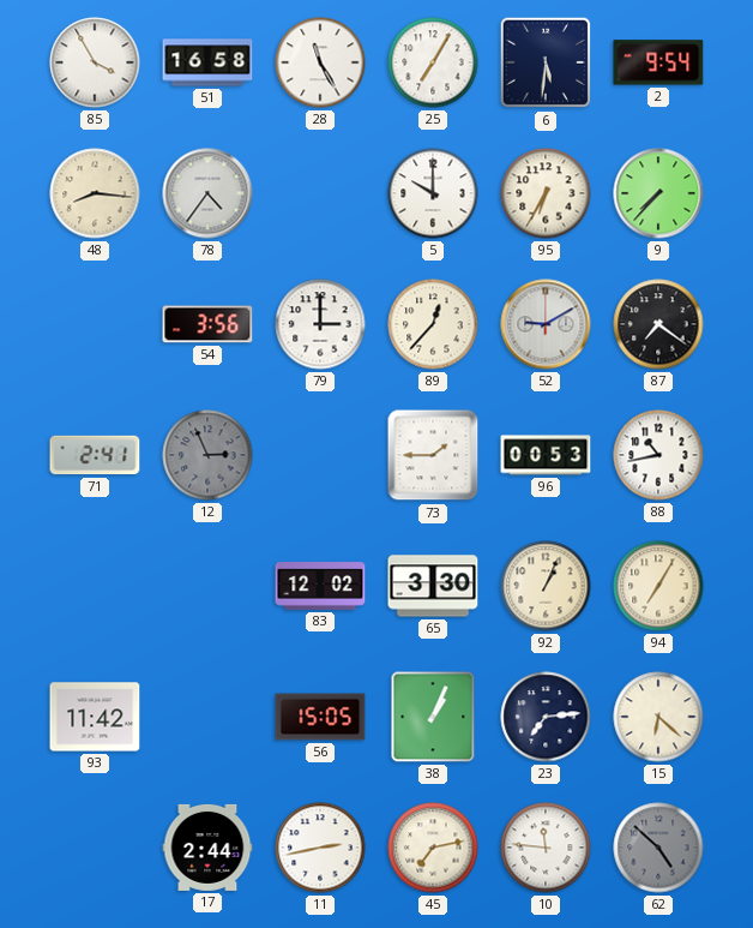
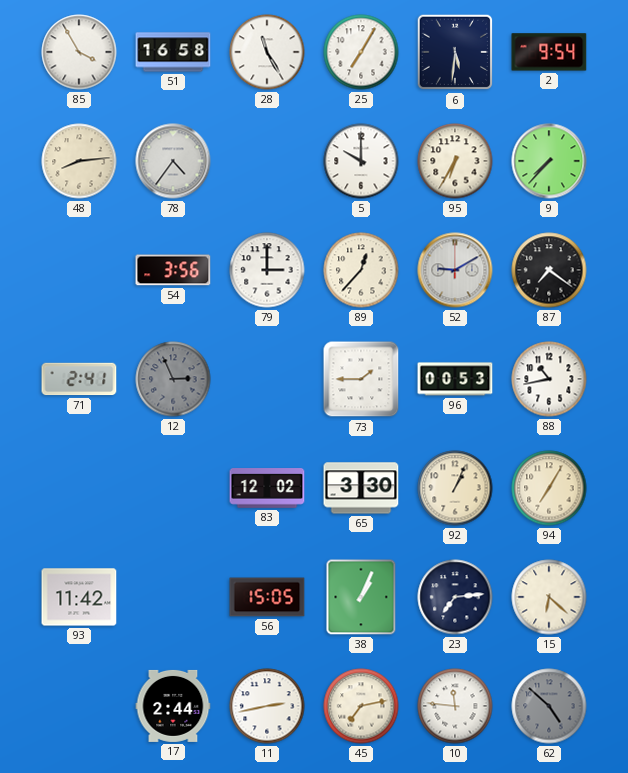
48: 8:16 -> 8:14 (79, 161)
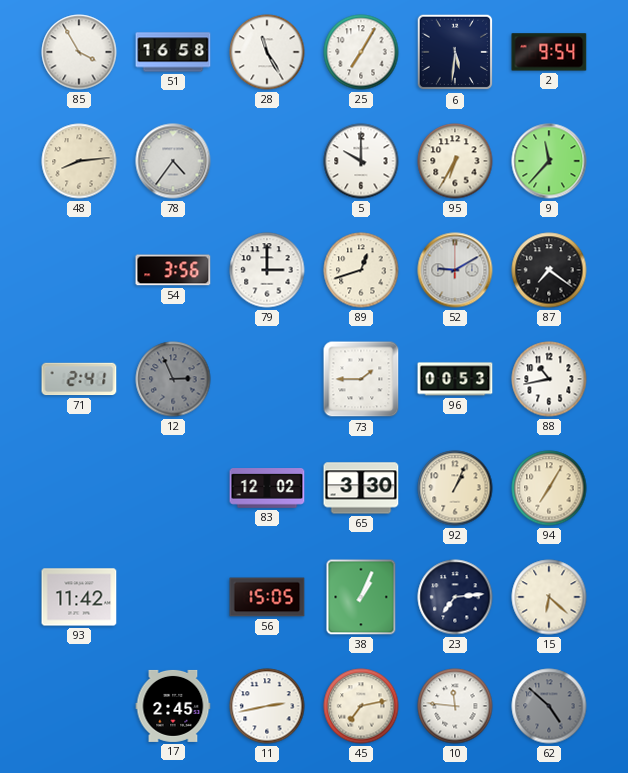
9: 7:37 -> 11:37 (549, 161)
89: 12:37 -> 12:42 (361, 270)
17: 2:44 -> 2:45 (173, 706)
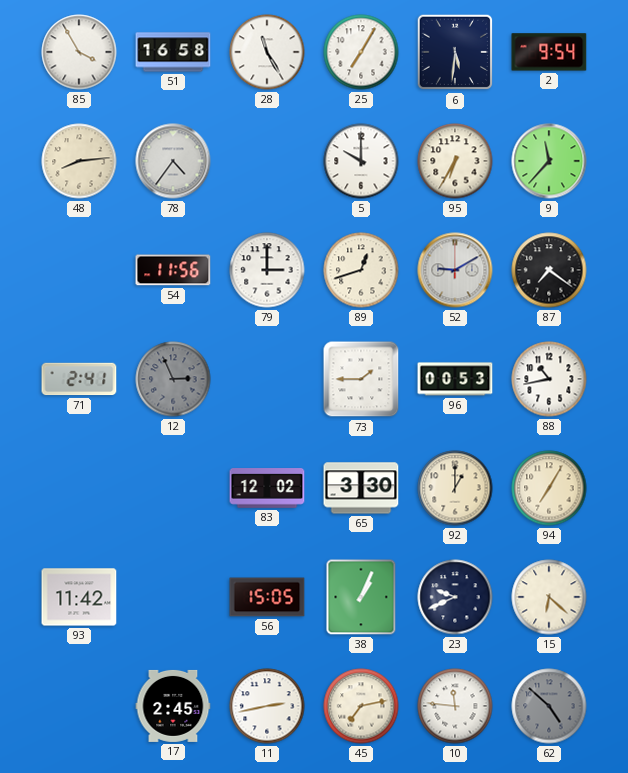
54: 3:56 -> 11:56 (173, 270)
92: 1:04 -> 1:00 (455, 488)
23: 7:14 -> 9:41 (455, 597)
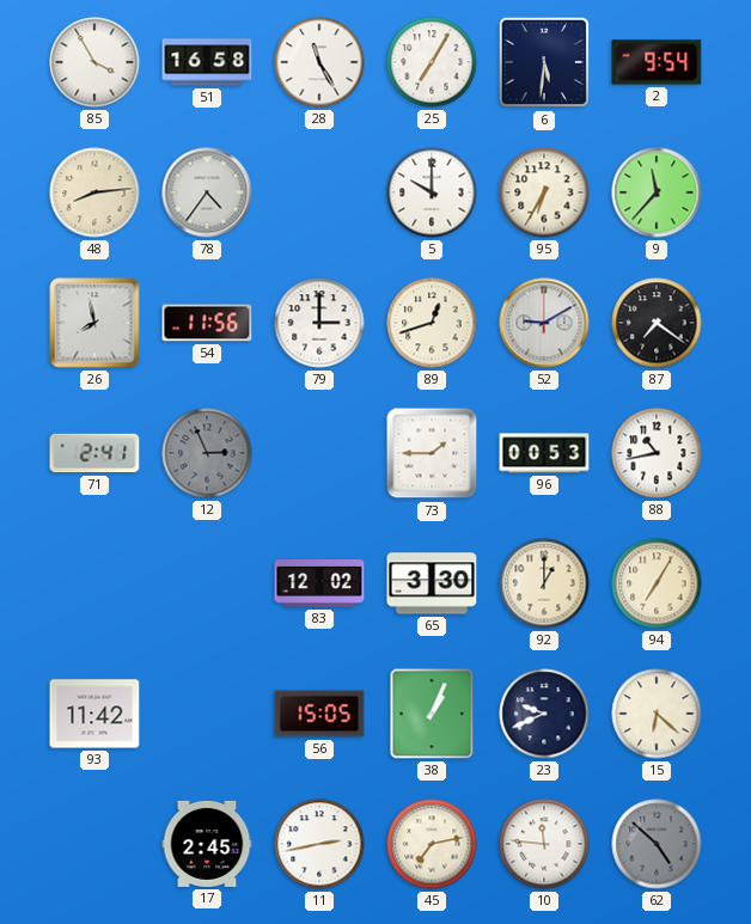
26: none -> 7:58 (94, 323)
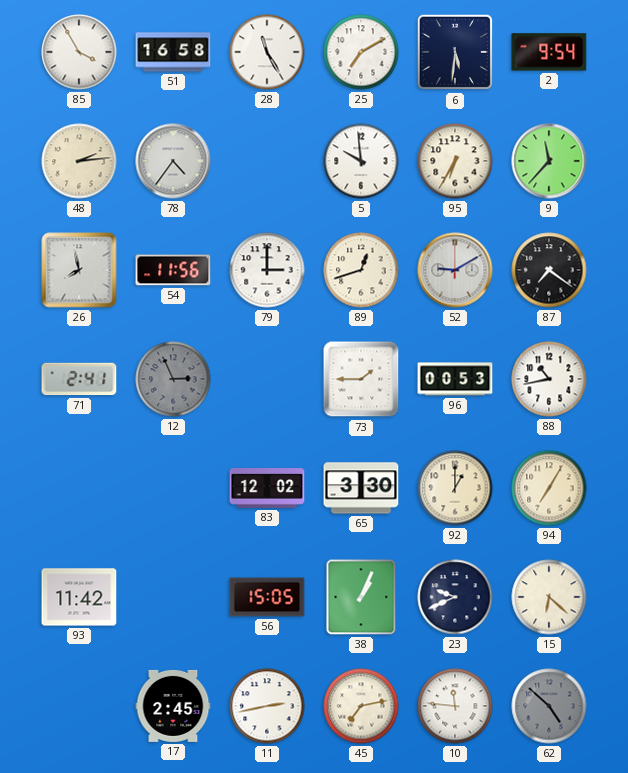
25: 7:05 -> 7:10 (361, 52)
48: 8:14 -> 2:14 (79, 161)
5: 10:00 -> 9:59 (361, 161)
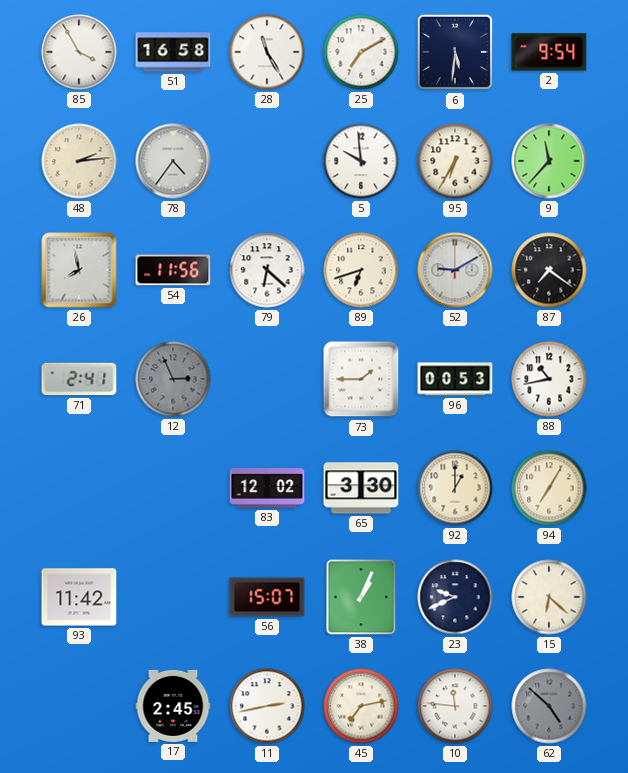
79: 3:00 -> 6:22 (267, 270)
89: 12:42 -> 6:42 (361, 270)
56: 15:05 -> 15:07 (267, 597)
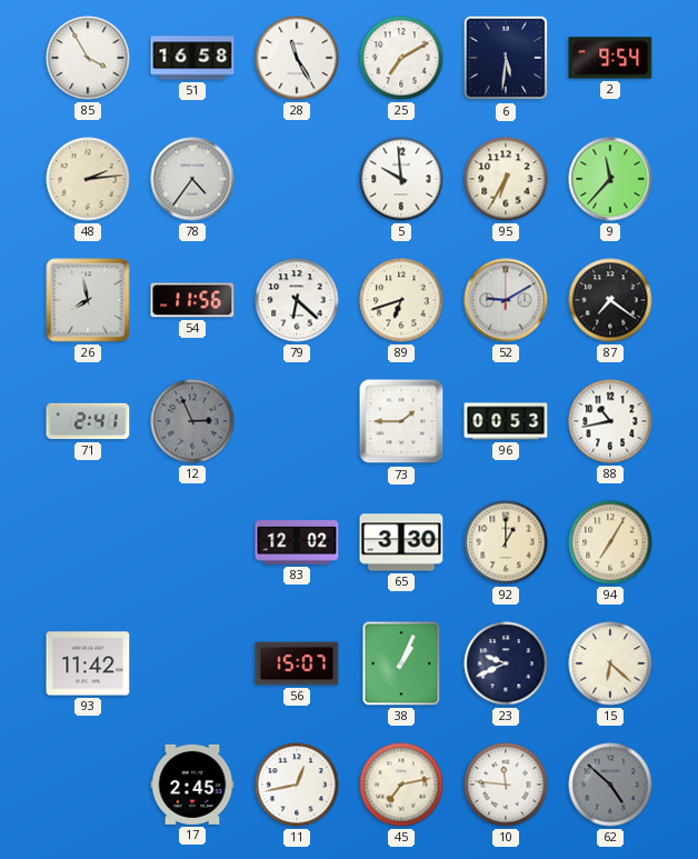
11: 2:43 -> 12:43 (297, 785)
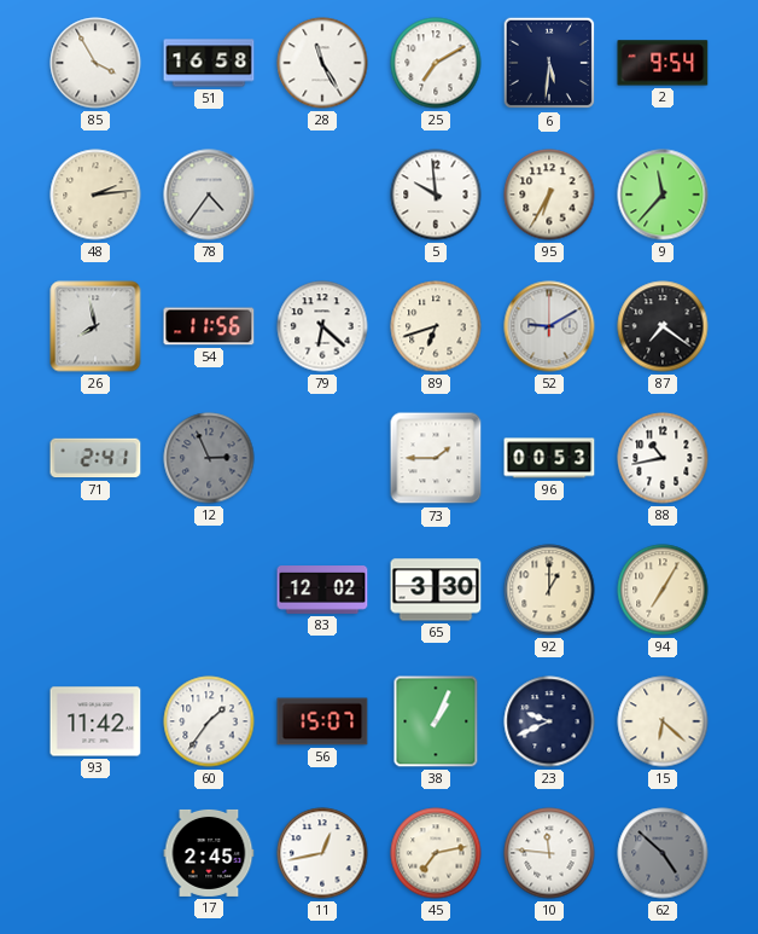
60: none -> 1:36 (209, 721)
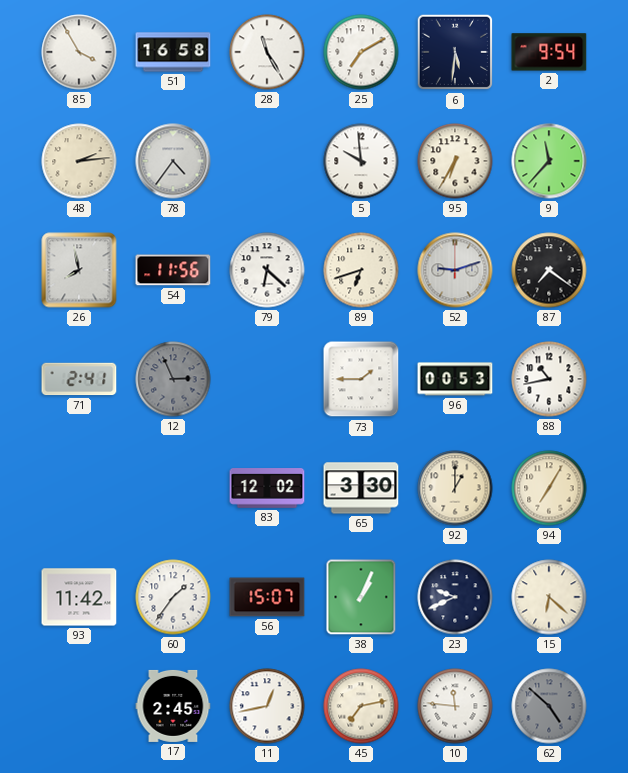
52: 9:10 -> 9:12 (455, 270)
